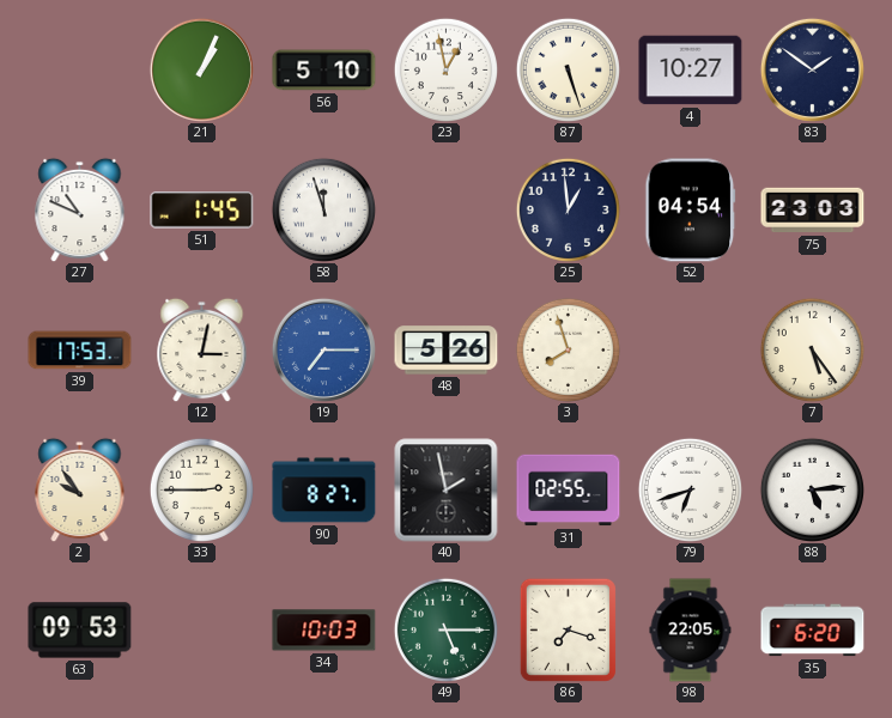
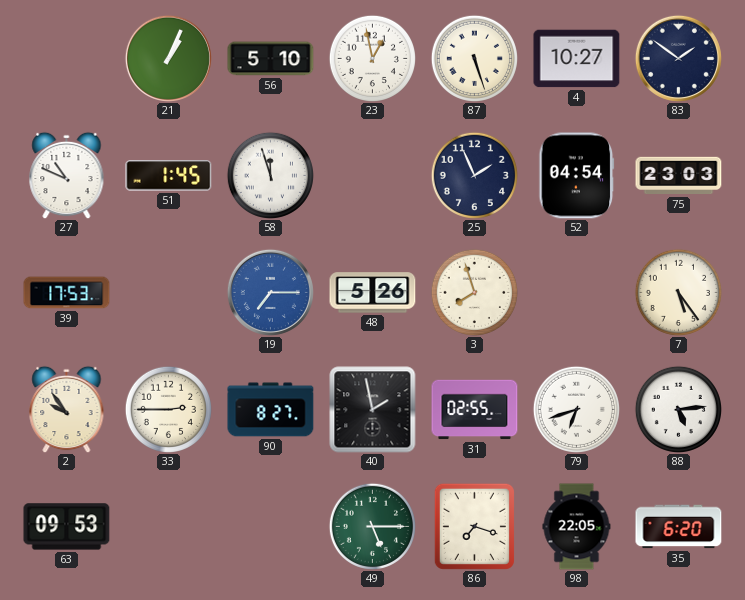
25: 12:59 -> 1:56 (474, 175)
12: 3:02 -> none (202, 349)
34: 10:03 -> none (324, 631)
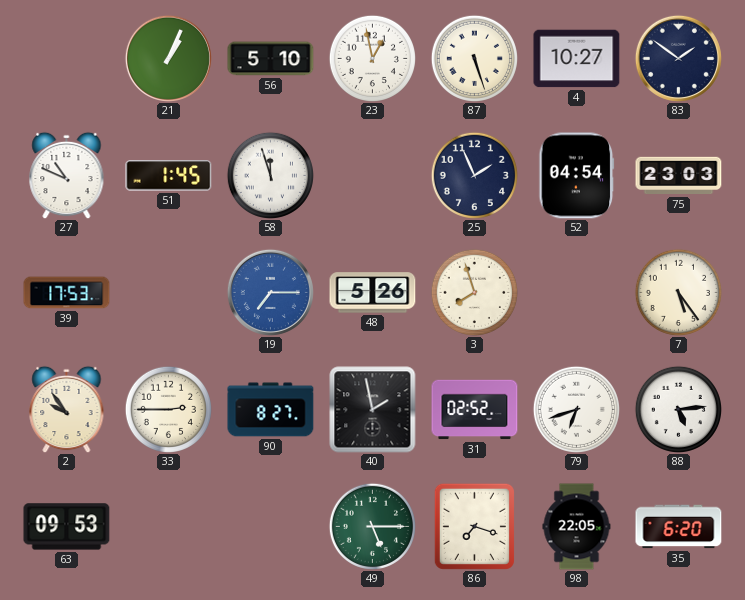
31: 02:55 -> 02:52 (475, 410)
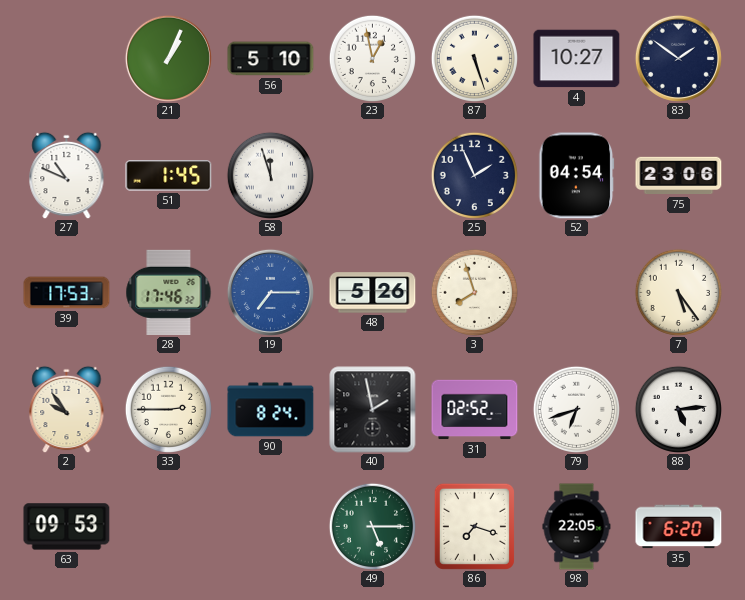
75: 23:03 -> 23:06 (679, 176)
28: none -> 17:46 (169, 292)
90: 8:27 -> 8:24 (271, 410)
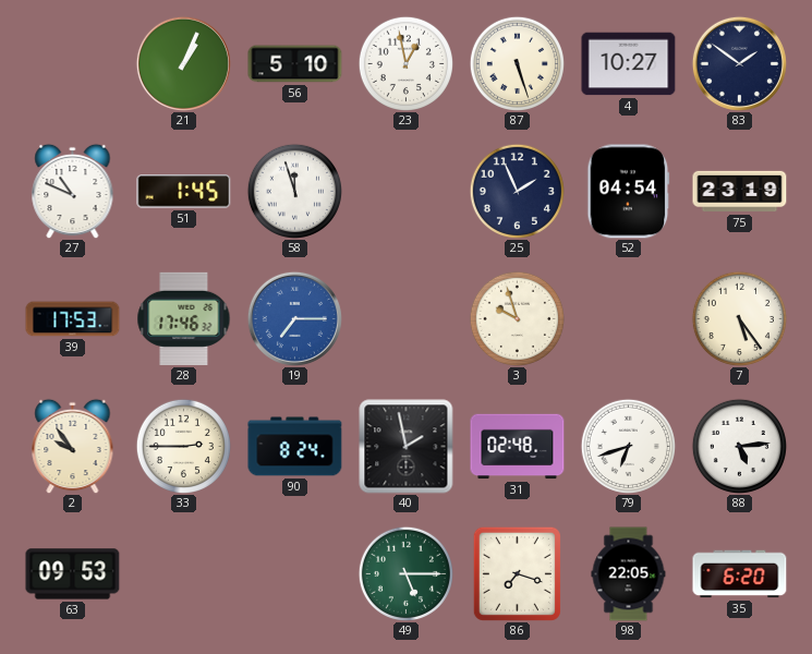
75: 23:06 -> 23:19 (740, 192)
48: 5:26 -> none (373, 293)
3: 7:57 -> 9:57 (517, 318)
31: 02:52 -> 02:48 (518, 447)
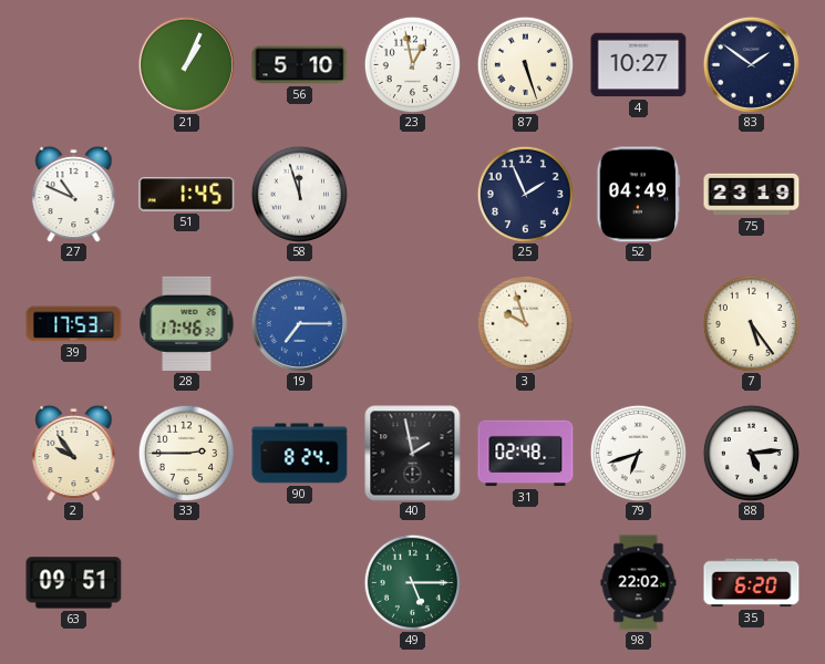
52: 04:54 -> 04:49 (639, 195)
63: 09:53 -> 09:51 (74, 583)
86: 7:18 -> none (517, 573)
98: 22:05 -> 22:02 (639, 583)
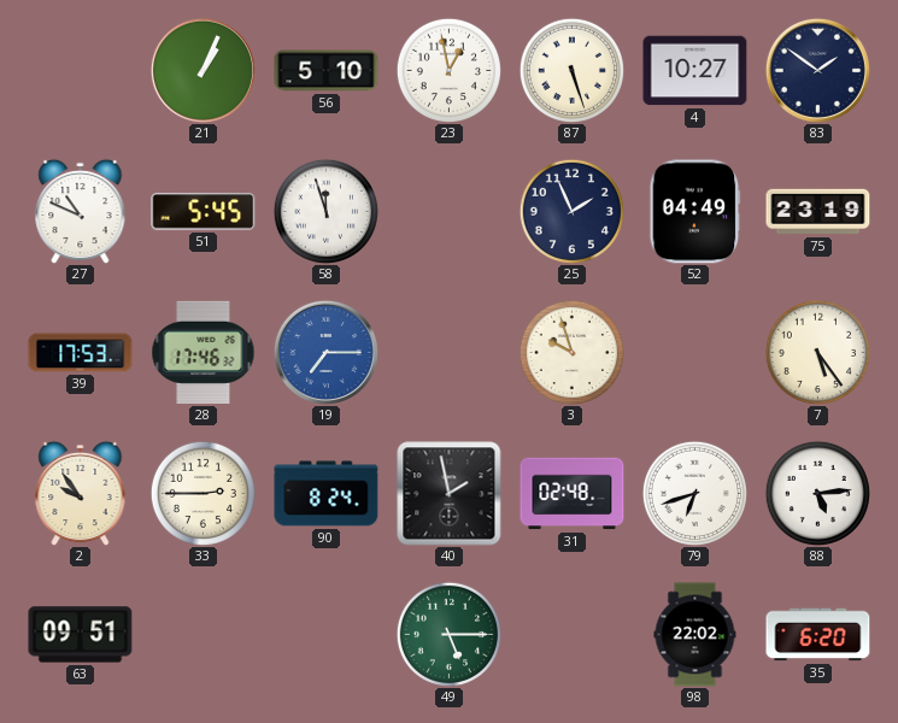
51: 1:45 -> 5:45 (204, 212)
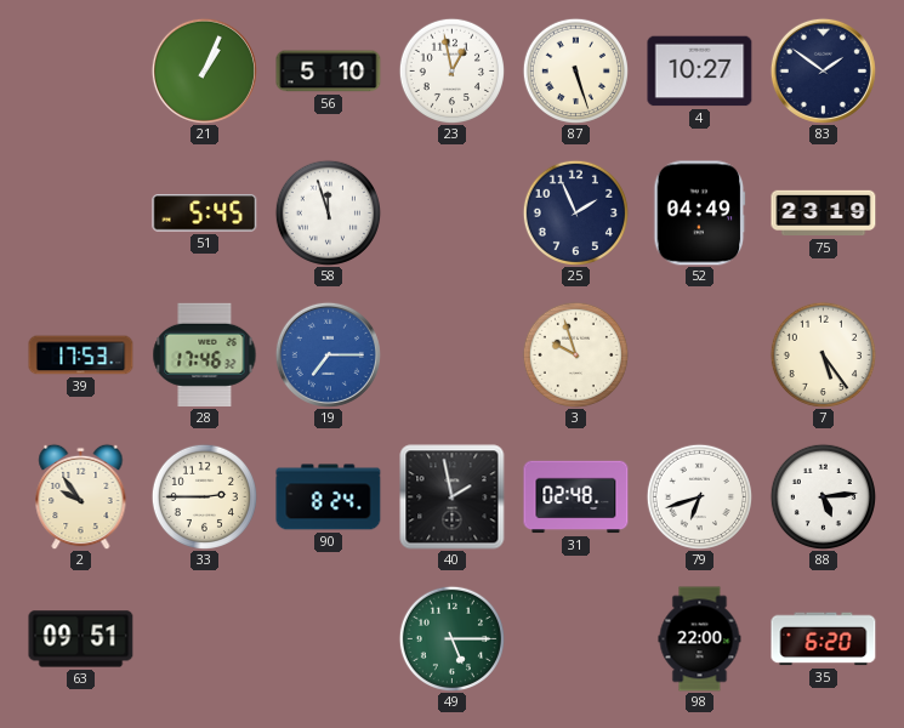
27: 10:49 -> none (81, 211)
98: 22:02 -> 22:00 (700, 639)
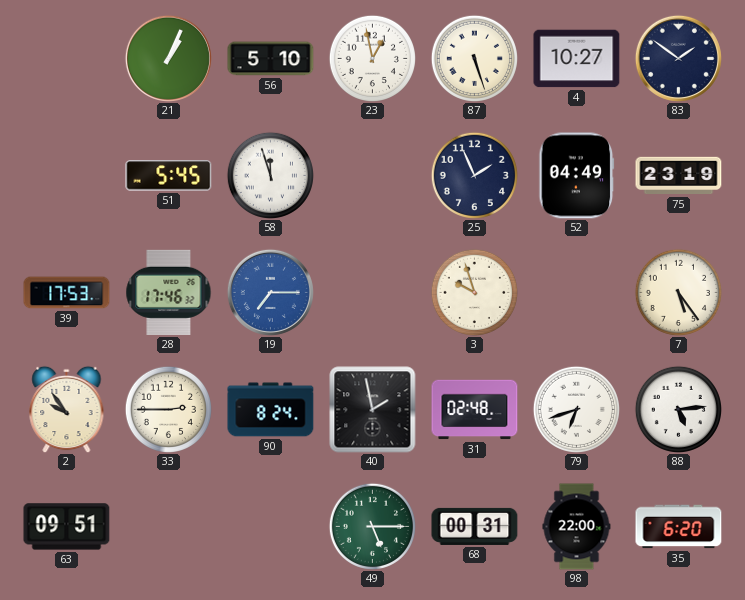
68: none -> 00:31 (475, 526)
